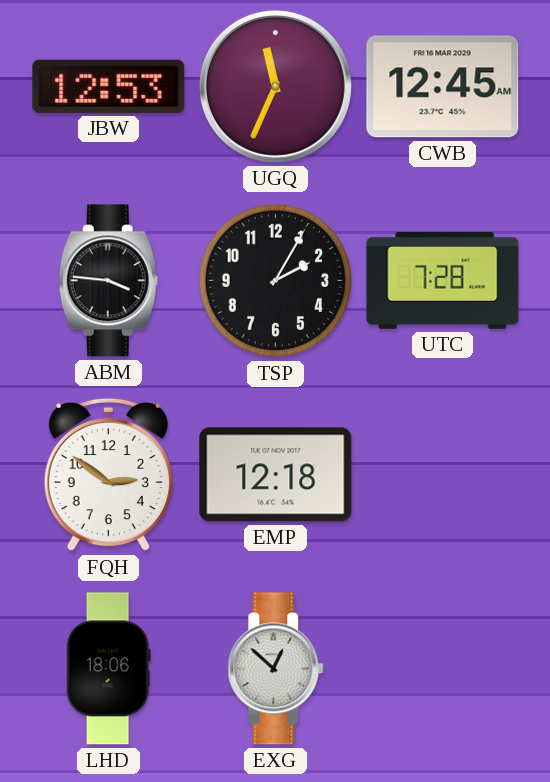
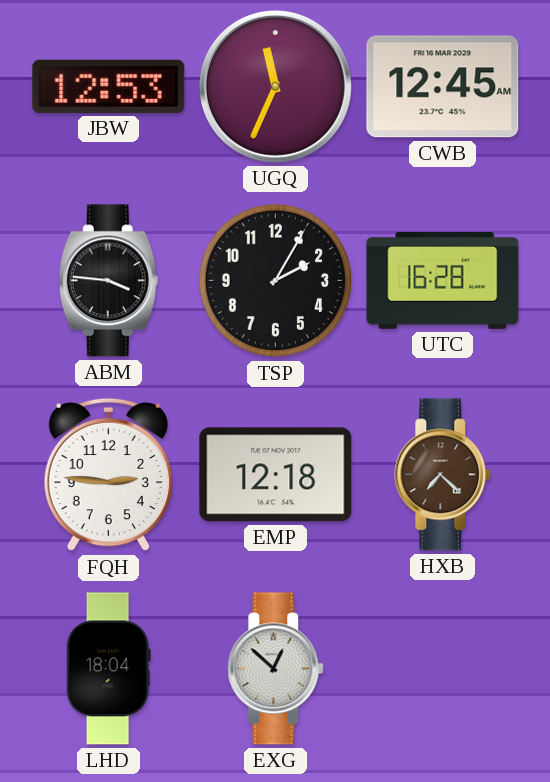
UTC: 7:28 -> 16:28 (443, 281)
FQH: 2:51 -> 2:46 (108, 475)
HXB: none -> 7:22 (443, 475)
LHD: 18:06 -> 18:04 (108, 669)
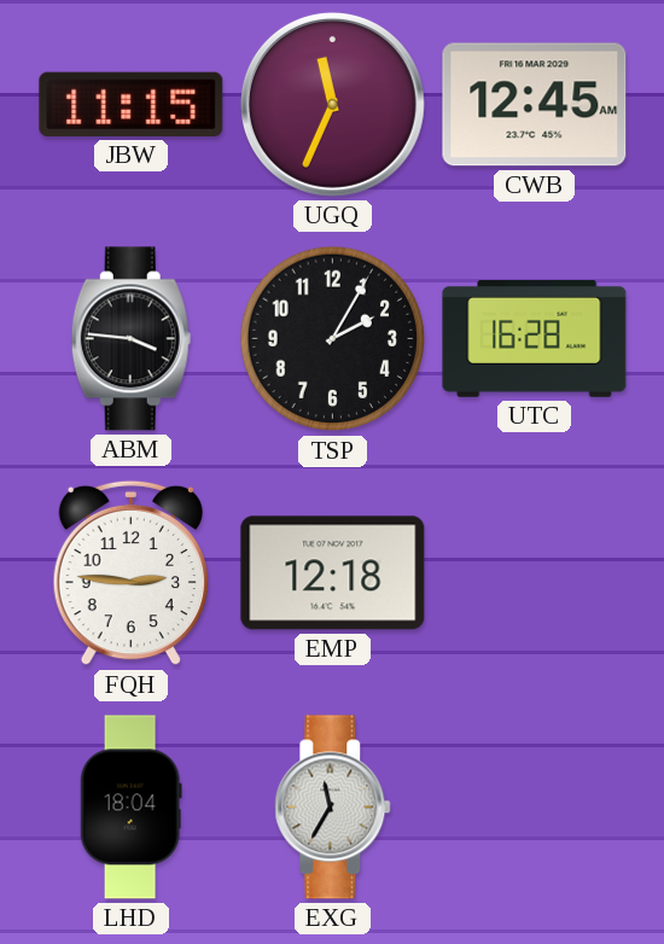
JBW: 12:53 -> 11:15 (132, 104)
HXB: 7:22 -> none (443, 475)
EXG: 12:52 -> 11:35 (333, 808)
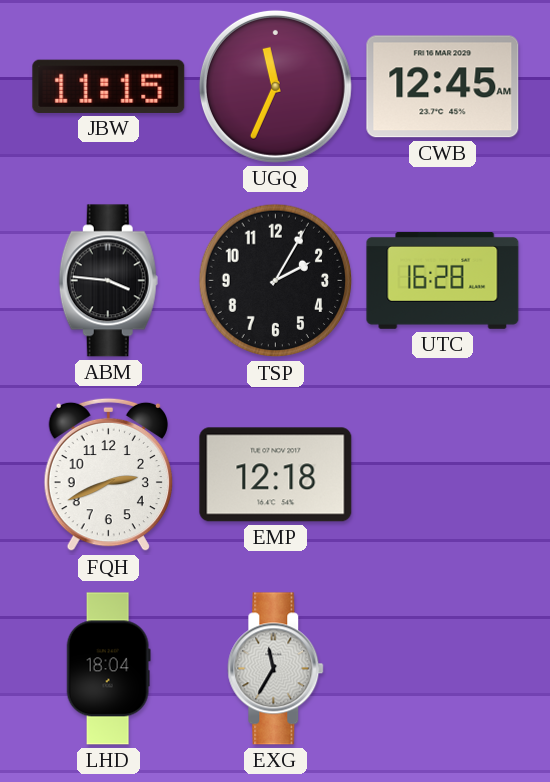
FQH: 2:46 -> 2:41 (108, 475)
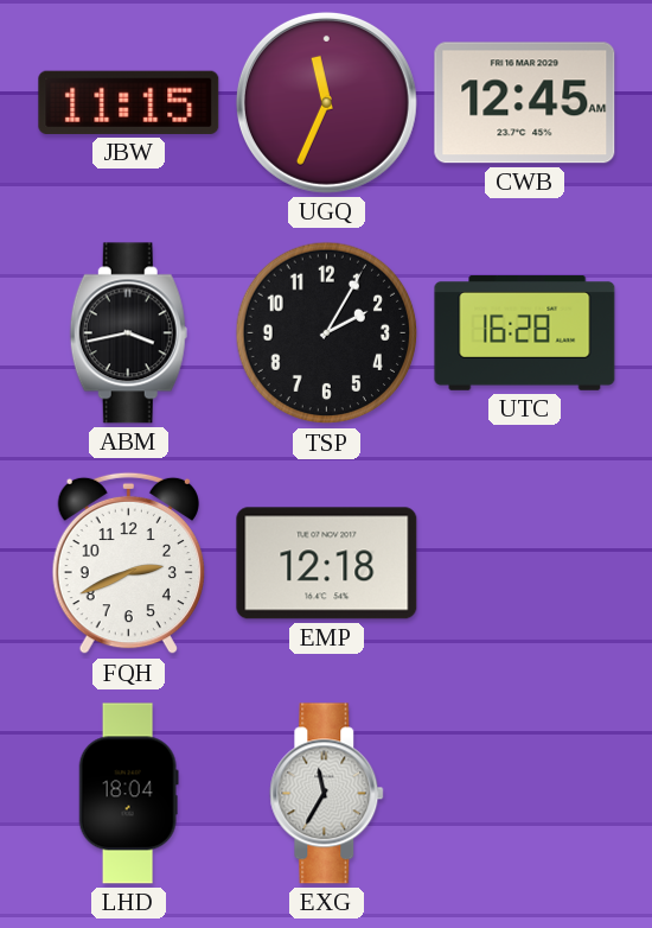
ABM: 3:46 -> 3:43 (128, 333)
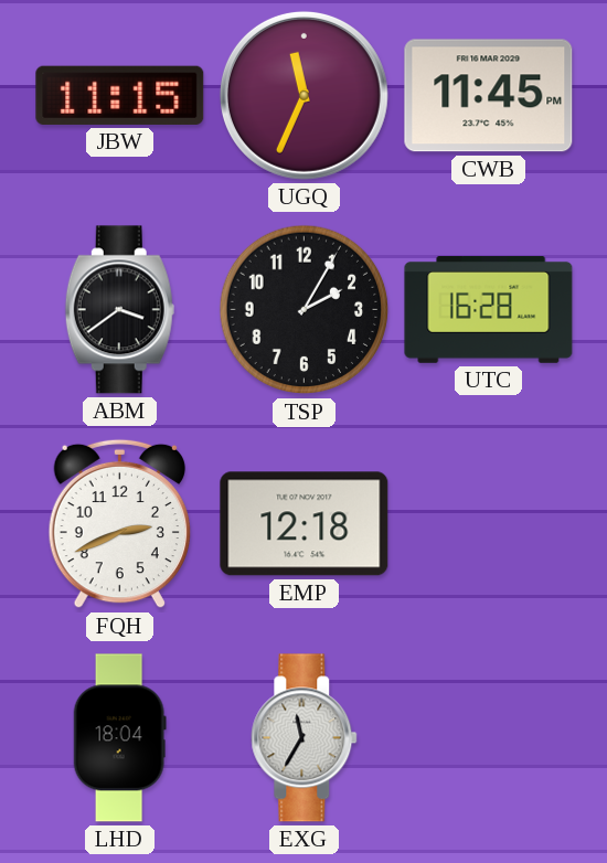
CWB: 12:45 -> 11:45 (489, 96)
ABM: 3:43 -> 3:39 (119, 310)
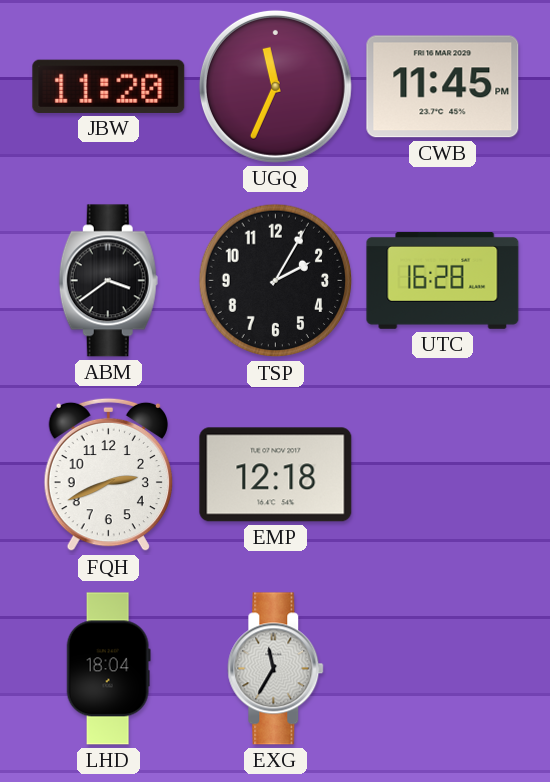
JBW: 11:15 -> 11:20 (109, 86)
